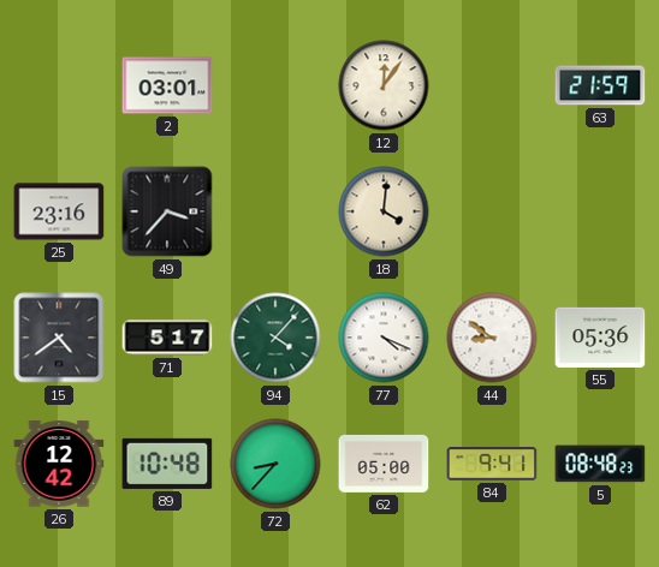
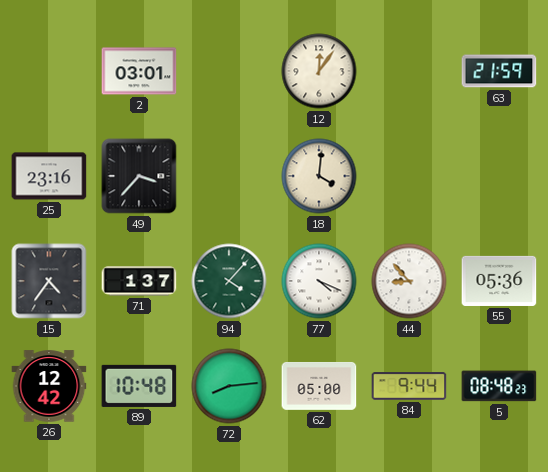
15: 4:39 -> 4:36 (49, 281)
71: 5:17 -> 1:37 (139, 281)
44: 8:51 -> 8:53 (409, 281)
72: 8:37 -> 8:14 (229, 386)
84: 9:41 -> 9:44 (409, 387)
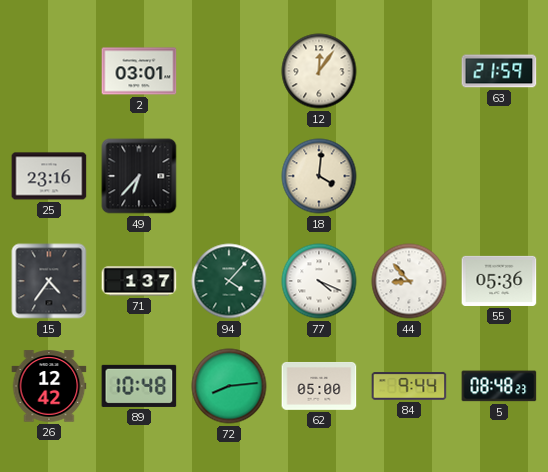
49: 3:37 -> 6:37 (139, 176)
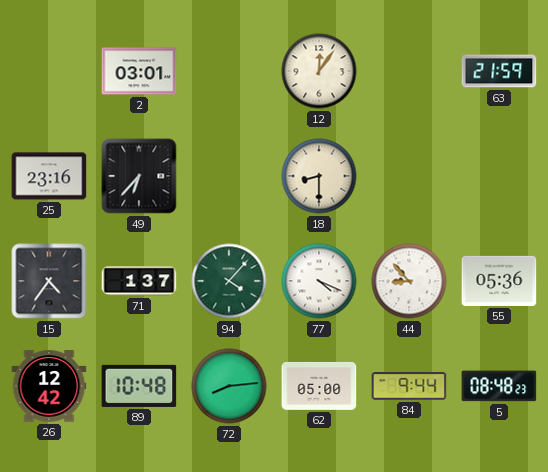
18: 4:01 -> 8:30 (319, 176)
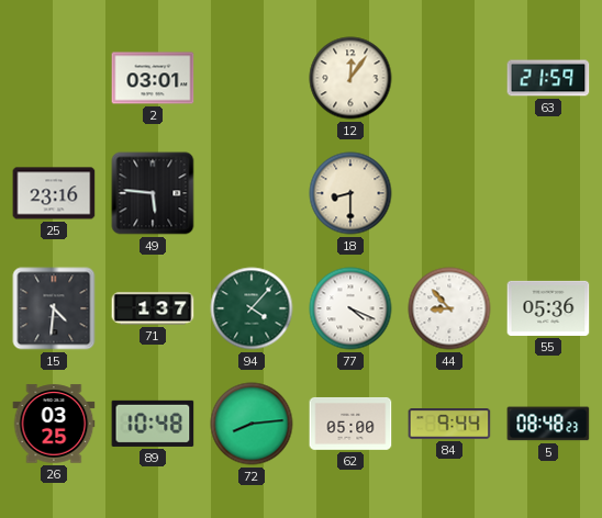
49: 6:37 -> 5:46 (153, 193)
15: 4:36 -> 4:31 (54, 308)
26: 12:42 -> 03:25 (54, 424)
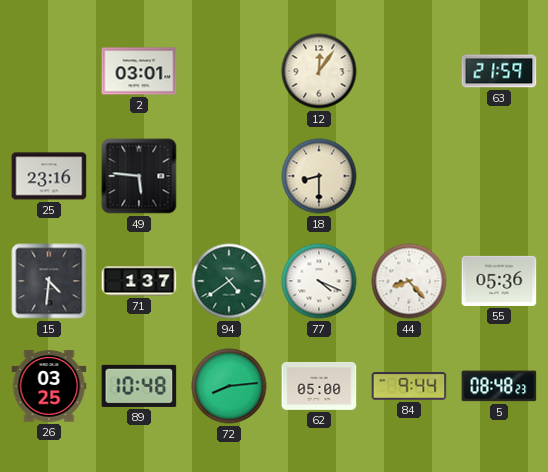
94: 4:07 -> 4:39 (229, 281)
44: 8:53 -> 8:23 (409, 281)
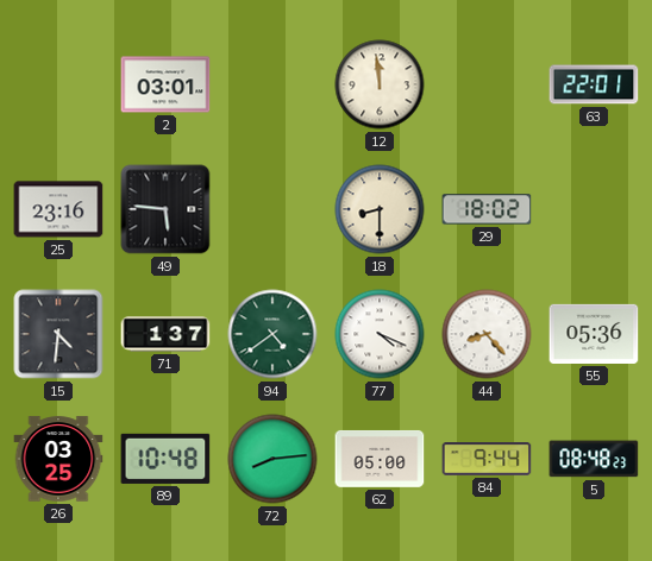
12: 12:06 -> 11:59 (380, 84)
63: 21:59 -> 22:01 (594, 84)
29: none -> 18:02 (487, 209)
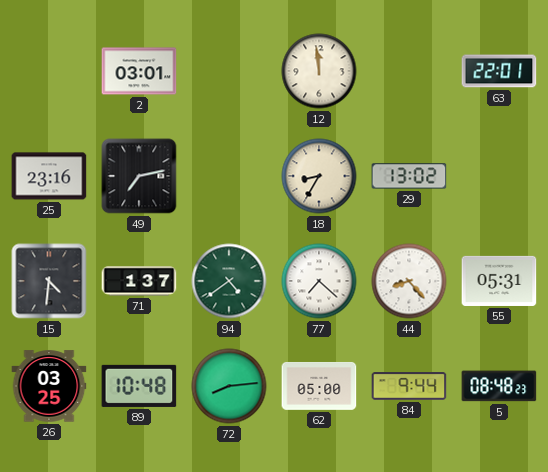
49: 5:46 -> 7:13 (139, 176)
18: 8:30 -> 8:35 (319, 176)
29: 18:02 -> 13:02 (409, 176)
77: 4:19 -> 7:22 (319, 281)
55: 05:36 -> 05:31 (499, 281)
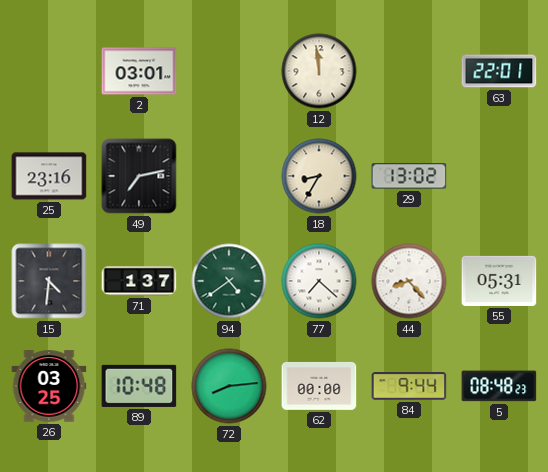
62: 05:00 -> 00:00 (319, 386)
